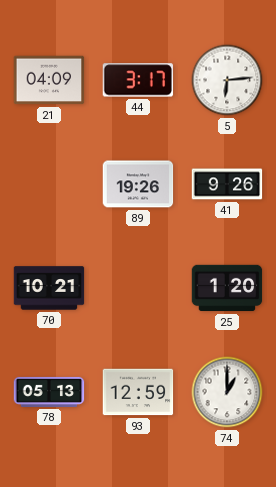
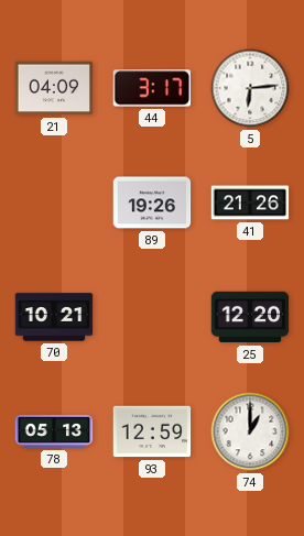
41: 9:26 -> 21:26 (250, 203)
25: 1:20 -> 12:20 (250, 317)
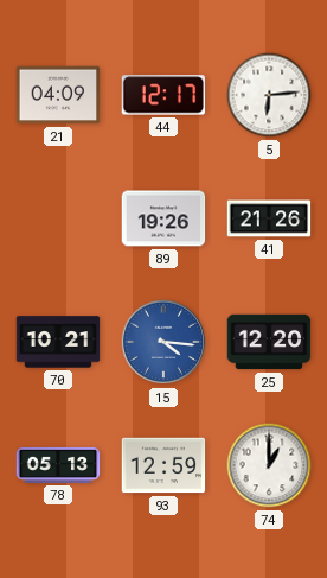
44: 3:17 -> 12:17 (163, 95)
15: none -> 4:16 (163, 342)
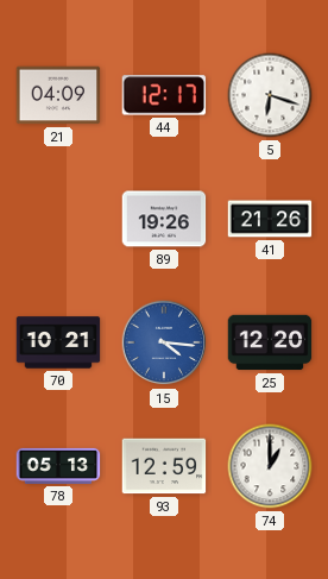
5: 6:14 -> 6:18 (270, 95)
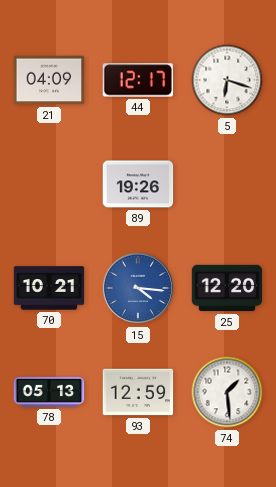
41: 21:26 -> none (270, 219)
74: 1:00 -> 1:29 (227, 392)
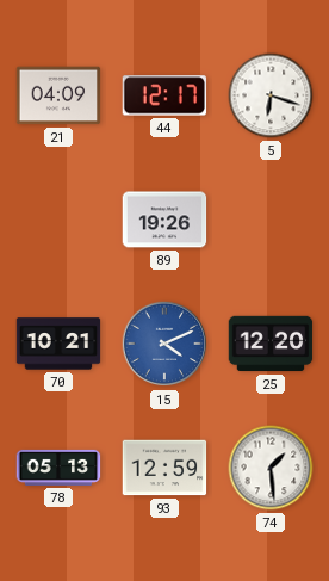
15: 4:16 -> 4:11 (164, 344)
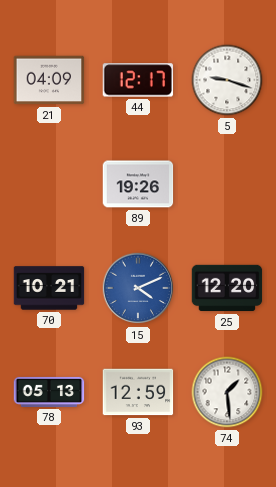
5: 6:18 -> 9:18 (227, 80)
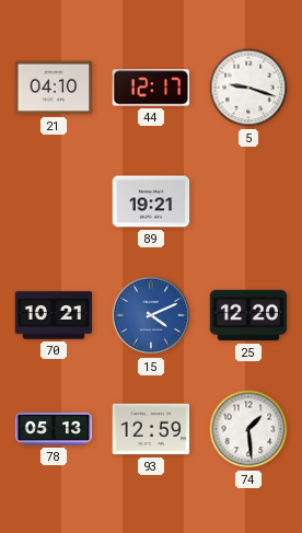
21: 04:09 -> 04:10 (54, 88)
89: 19:26 -> 19:21 (151, 201)
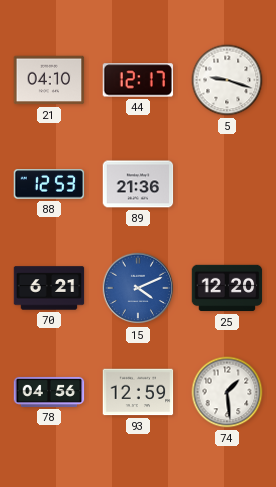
88: none -> 12:53 (49, 184)
89: 19:21 -> 21:36 (138, 184)
70: 10:21 -> 6:21 (49, 288)
78: 05:13 -> 04:56 (49, 392)
